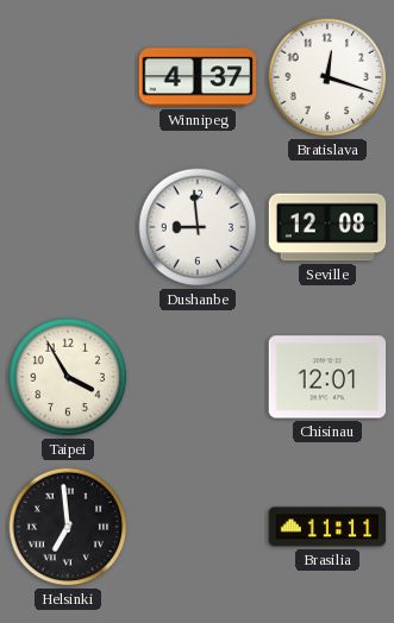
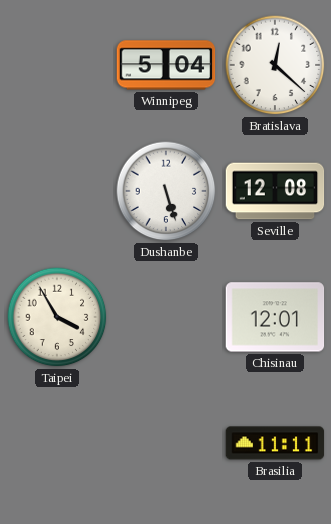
Winnipeg: 4:37 -> 5:04 (166, 65)
Bratislava: 12:18 -> 12:22 (275, 65)
Dushanbe: 8:59 -> 5:27 (166, 191)
Helsinki: 6:59 -> none (68, 527)
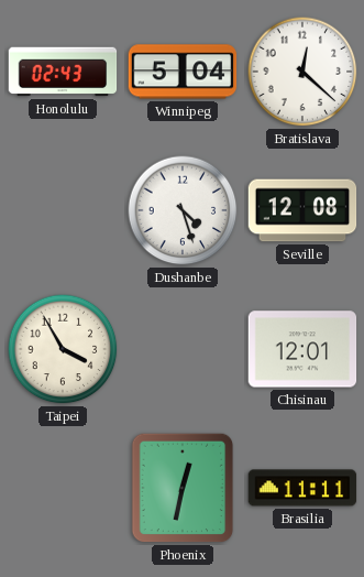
Honolulu: none -> 02:43 (63, 72)
Dushanbe: 5:27 -> 4:27 (183, 210)
Phoenix: none -> 12:32 (183, 488)
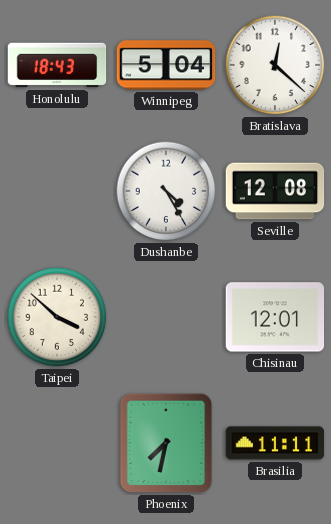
Honolulu: 02:43 -> 18:43 (57, 65)
Dushanbe: 4:27 -> 4:25 (166, 191)
Taipei: 3:55 -> 3:52 (57, 317)
Phoenix: 12:32 -> 7:32 (166, 443)
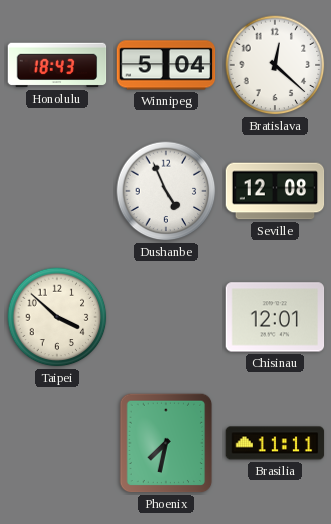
Dushanbe: 4:25 -> 4:56 (166, 191)
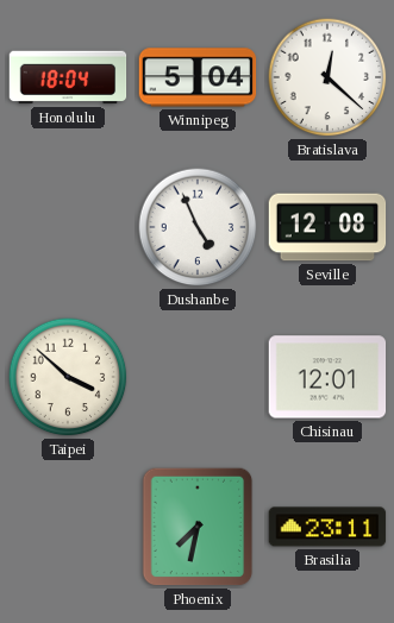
Honolulu: 18:43 -> 18:04 (68, 77)
Brasilia: 11:11 -> 23:11 (327, 527)
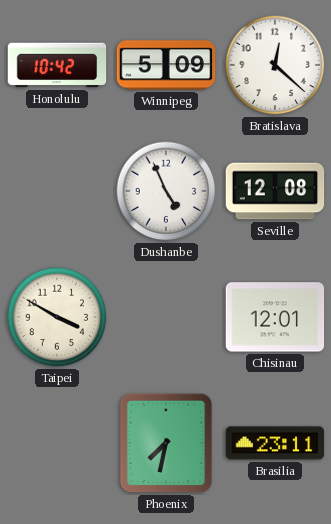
Honolulu: 18:04 -> 10:42 (57, 65)
Winnipeg: 5:04 -> 5:09 (166, 65)
Taipei: 3:52 -> 3:50 (57, 317)
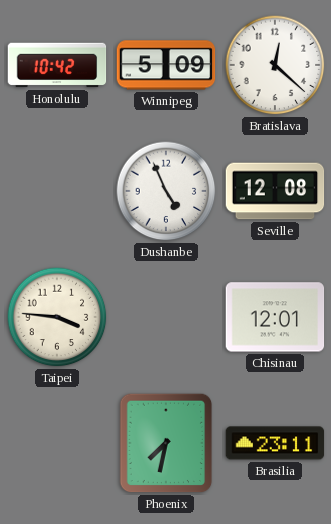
Taipei: 3:50 -> 3:46 (57, 317)
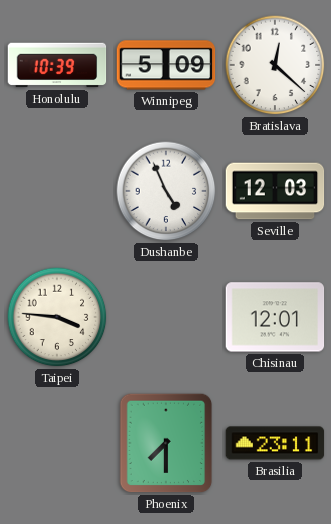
Honolulu: 10:42 -> 10:39 (57, 65)
Seville: 12:08 -> 12:03 (275, 191)
Phoenix: 7:32 -> 7:30 (166, 443)
